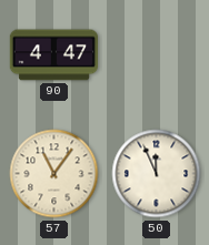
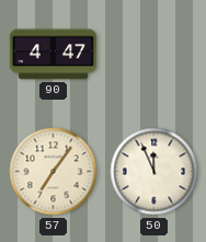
57: 11:06 -> 7:06 (54, 172)
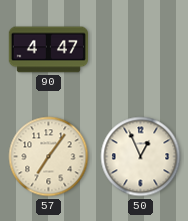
50: 11:56 -> 12:56 (141, 157)
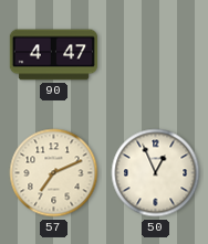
57: 7:06 -> 7:11 (54, 173)
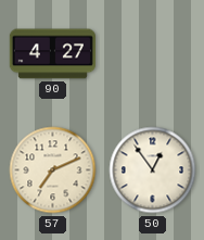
90: 4:47 -> 4:27 (52, 54)
50: 12:56 -> 12:54 (153, 170)
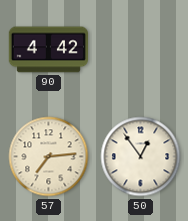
90: 4:27 -> 4:42 (48, 50)
57: 7:11 -> 7:14 (49, 157)
